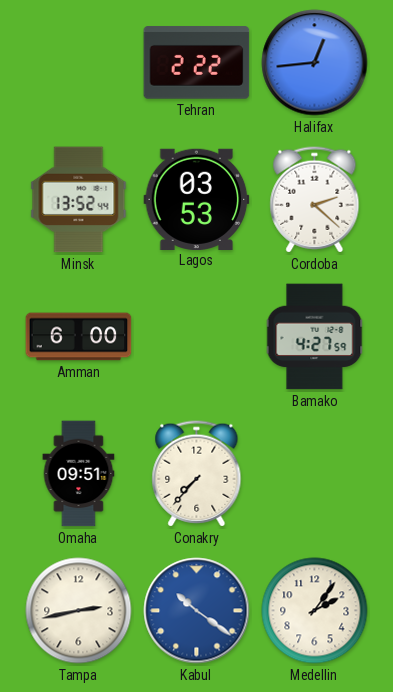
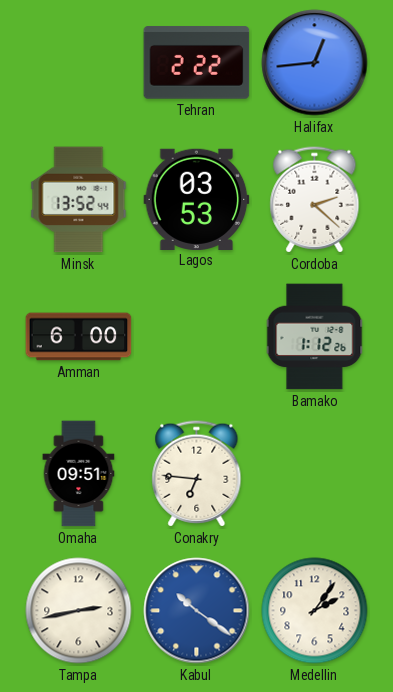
Bamako: 4:27 -> 1:12 (315, 337)
Conakry: 7:37 -> 6:46 (197, 474)
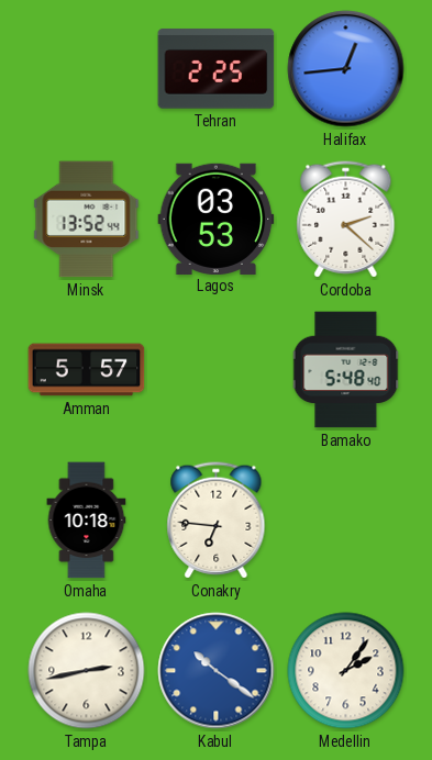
Tehran: 2:22 -> 2:25 (217, 69)
Amman: 6:00 -> 5:57 (87, 370)
Bamako: 1:12 -> 5:48 (346, 370)
Omaha: 09:51 -> 10:18 (87, 521)
